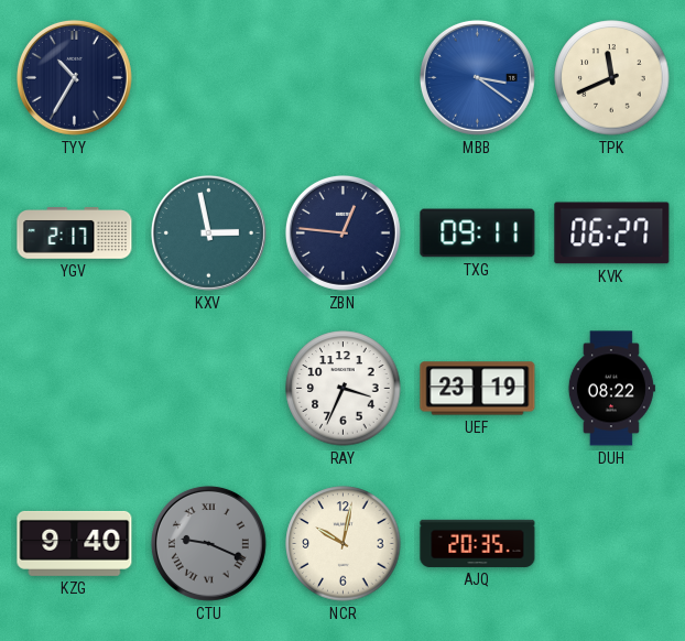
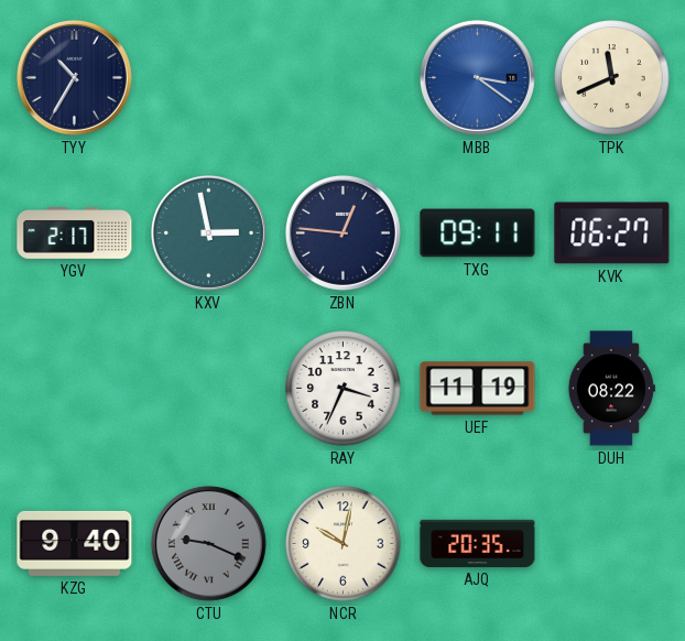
UEF: 23:19 -> 11:19 (478, 389)
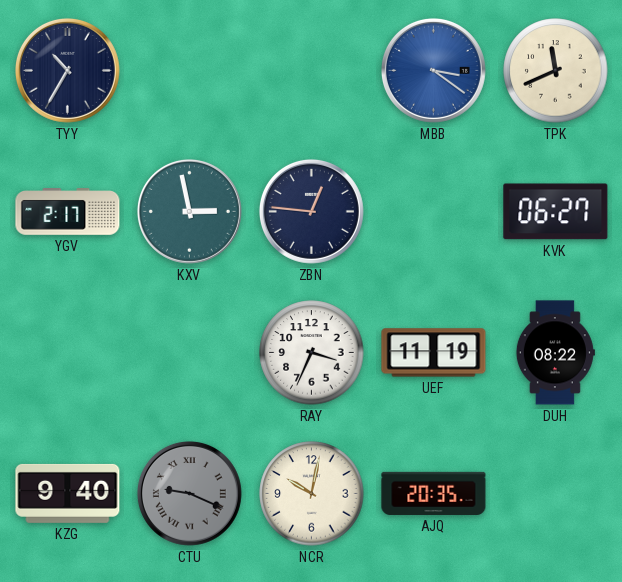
TXG: 09:11 -> none (478, 233)
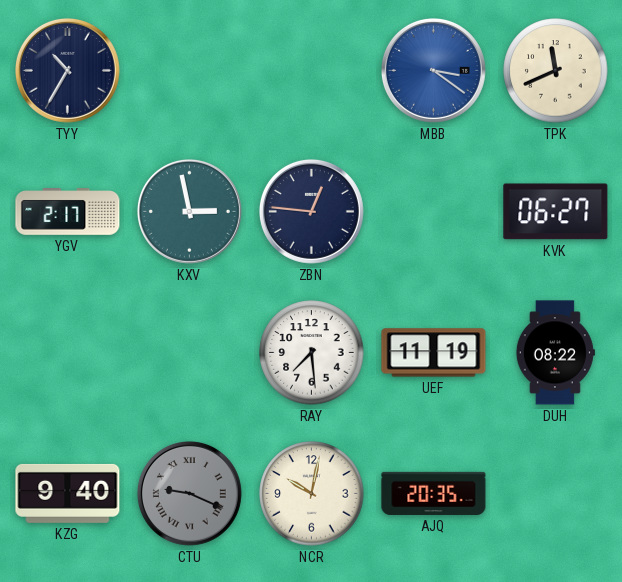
RAY: 3:34 -> 7:29 (312, 353)
